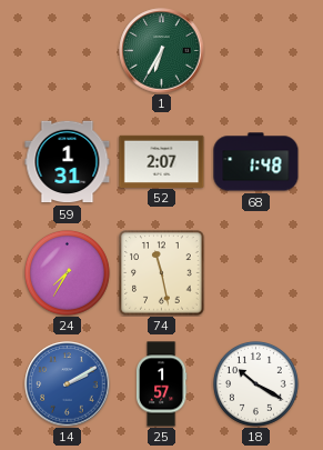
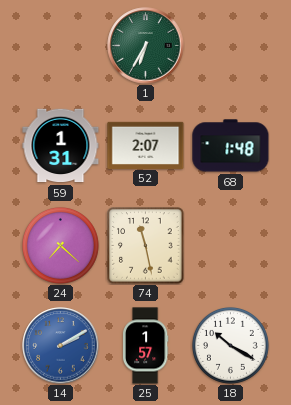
24: 7:35 -> 7:22 (60, 245)
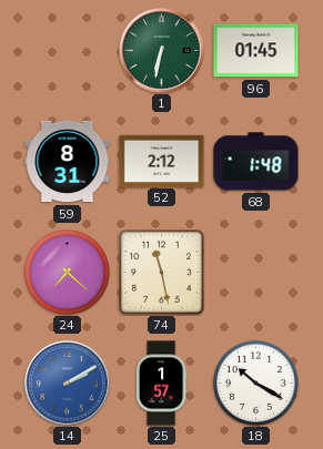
1: 6:35 -> 6:32 (162, 51)
96: none -> 01:45 (256, 51)
59: 1:31 -> 8:31 (68, 162)
52: 2:07 -> 2:12 (162, 161)
